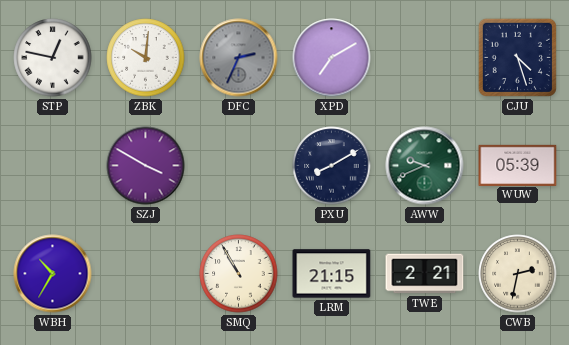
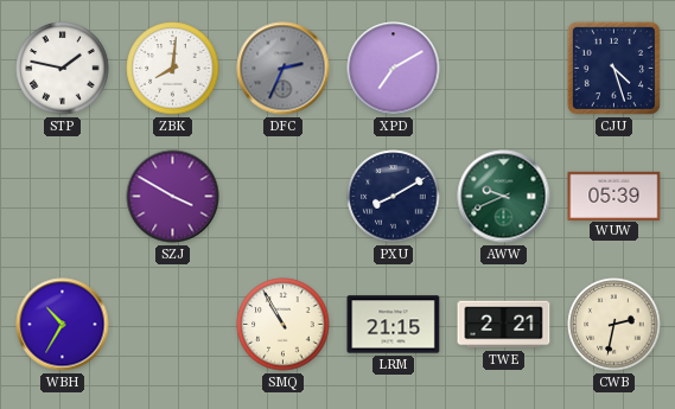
STP: 12:47 -> 1:47 (63, 69)
ZBK: 10:01 -> 8:01 (173, 69)
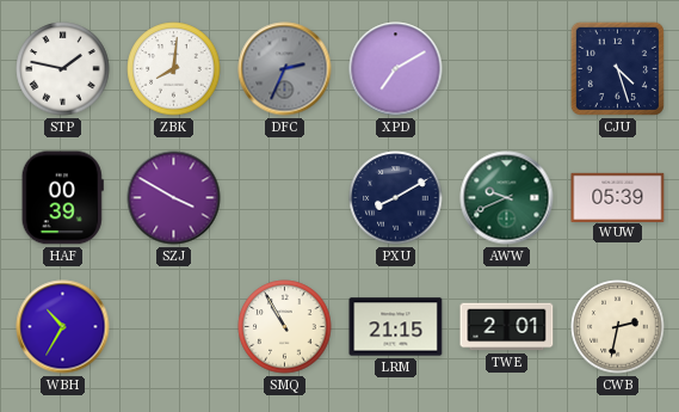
HAF: none -> 00:39 (62, 198)
TWE: 2:21 -> 2:01 (507, 327)
